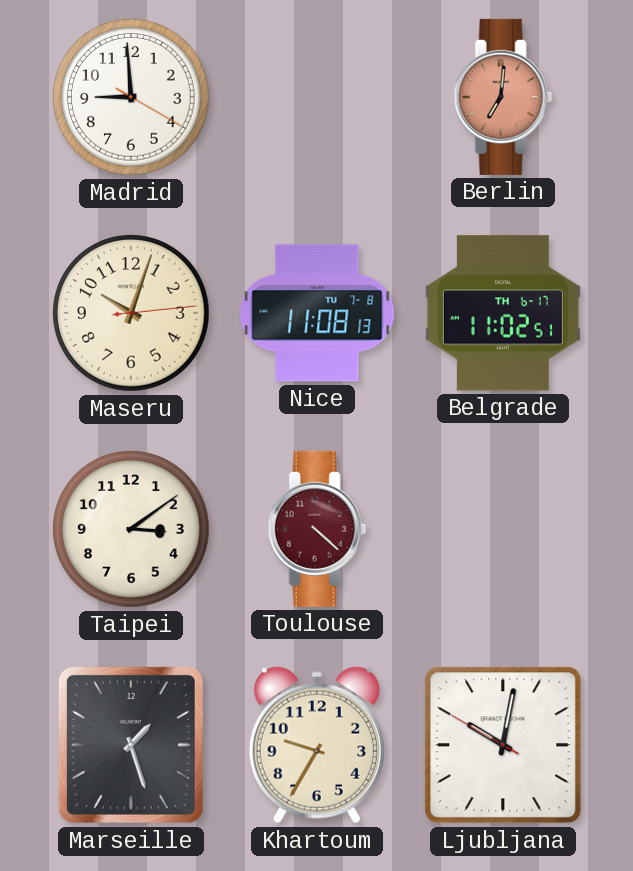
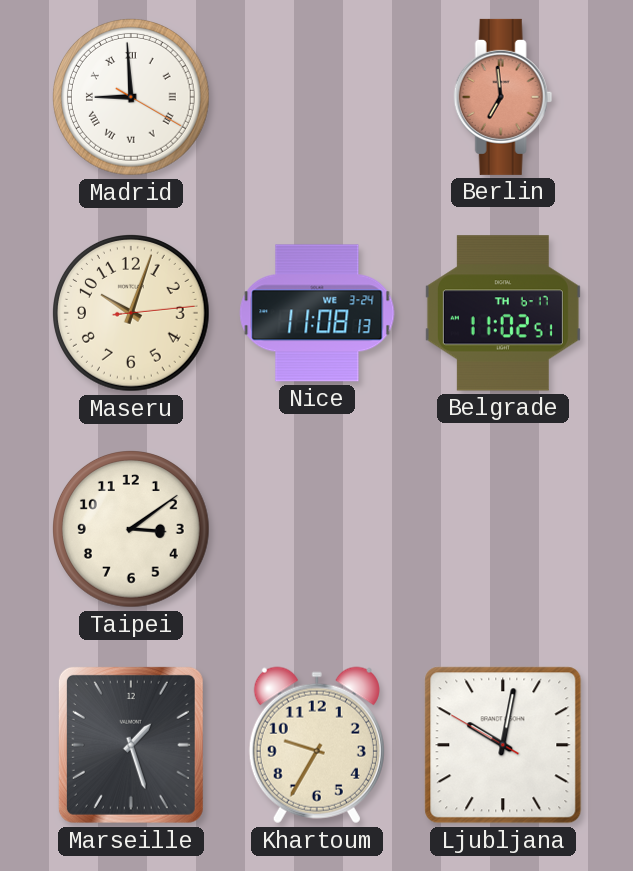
Madrid numerals: Arabic -> Roman (132, 98)
Berlin: 7:01 -> 6:59 (503, 97)
Nice date: TU 7-8 -> WE 3-24 (317, 313)
Toulouse: 4:22 -> none (317, 529)
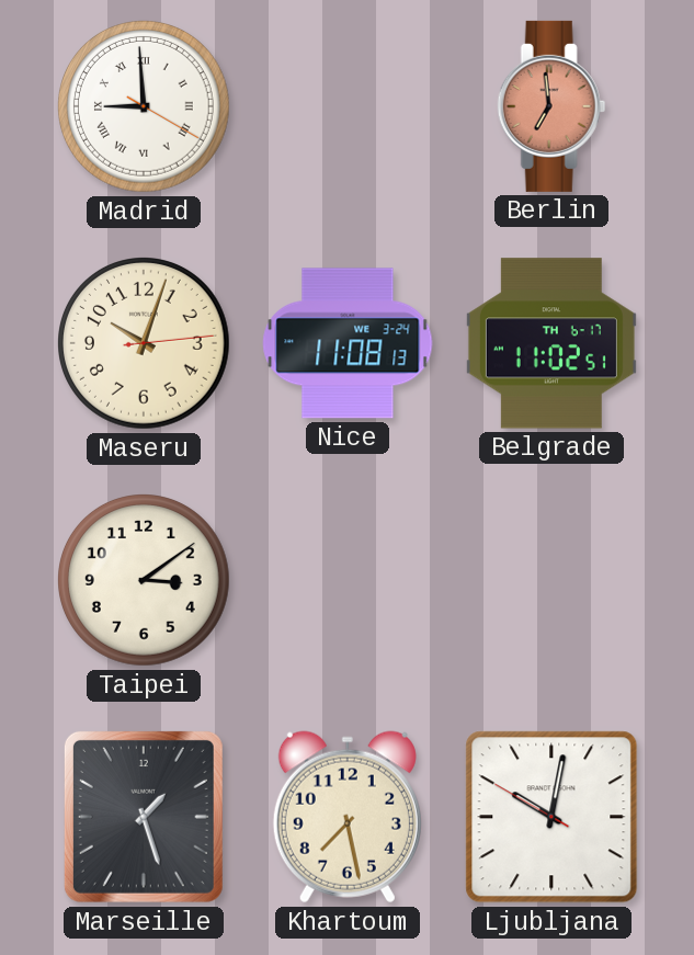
Khartoum: 9:35 -> 7:28 (348, 817)
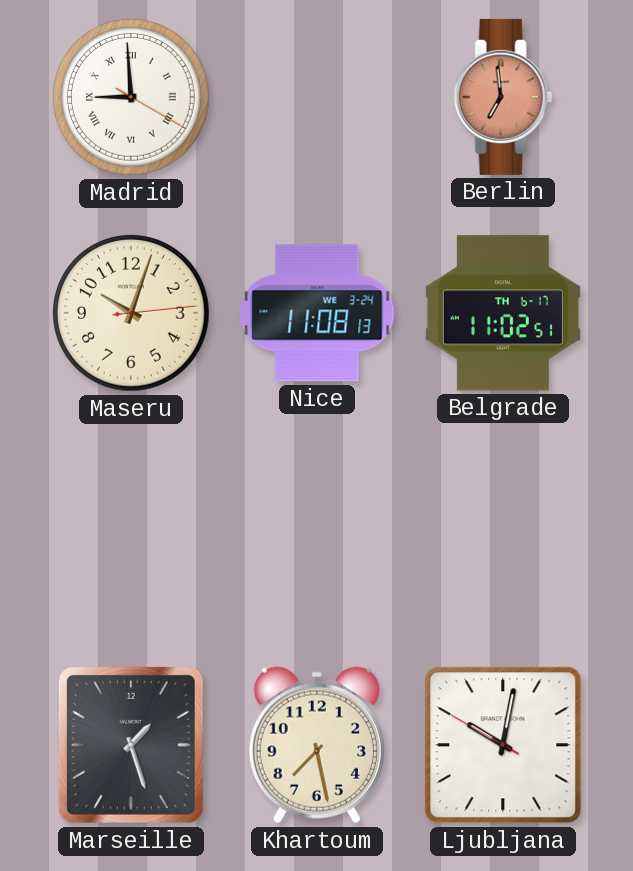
Taipei: 3:09 -> none (145, 581)
